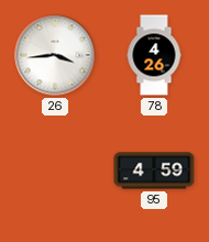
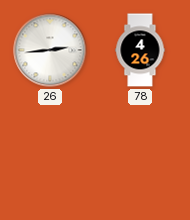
26: 3:44 -> 2:44 (50, 50)
95: 4:59 -> none (154, 170)
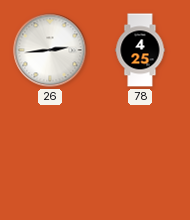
78: 4:26 -> 4:25 (140, 50)
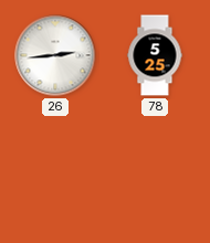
78: 4:25 -> 5:25 (155, 55)
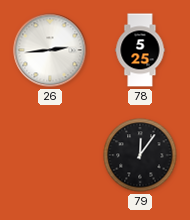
79: none -> 12:06 (140, 155)
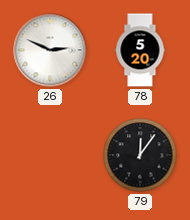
26: 2:44 -> 2:49 (50, 50)
78: 5:25 -> 5:20 (140, 50)
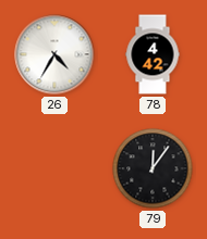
26: 2:49 -> 4:35 (54, 54)
78: 5:20 -> 4:42 (153, 54)
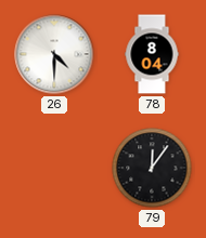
26: 4:35 -> 4:30 (54, 54)
78: 4:42 -> 8:04 (152, 54)
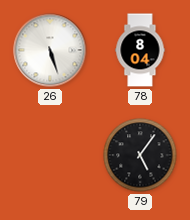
26: 4:30 -> 5:27 (50, 50)
79: 12:06 -> 5:06 (140, 155)
